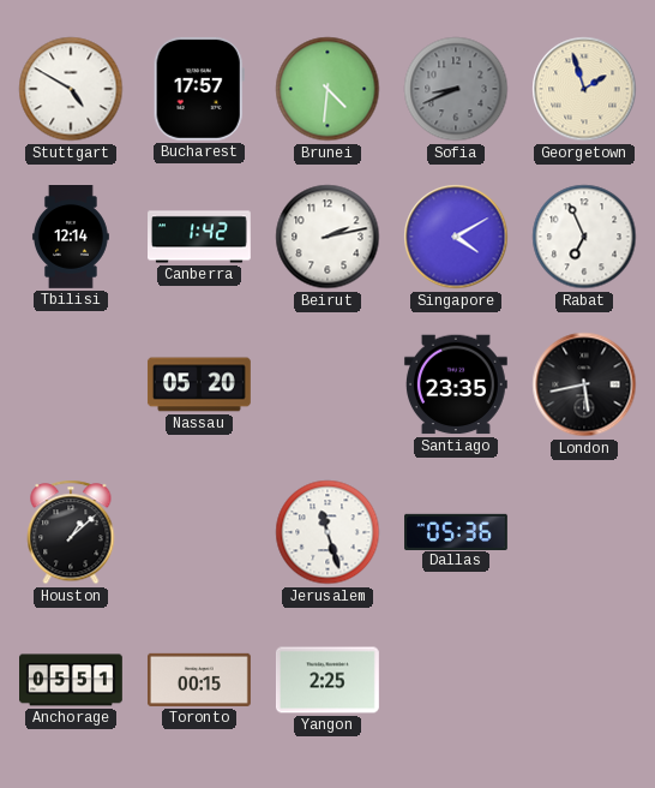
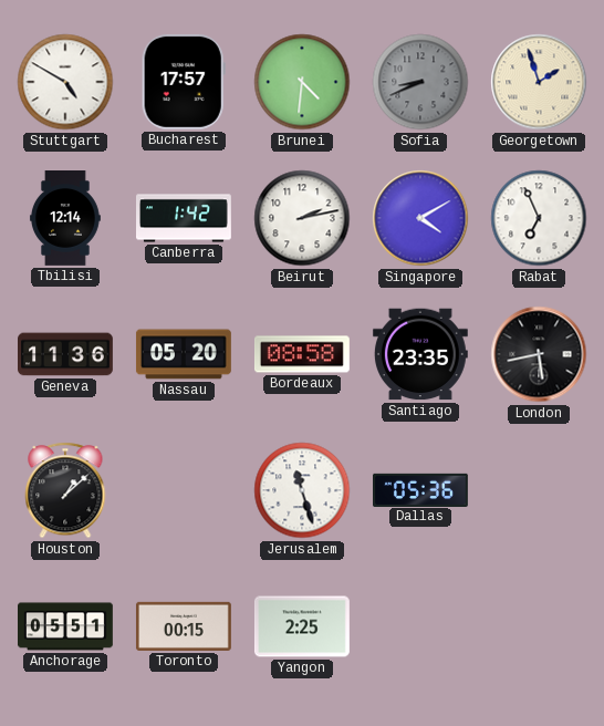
Geneva: none -> 11:36 (66, 354)
Bordeaux: none -> 08:58 (302, 354)
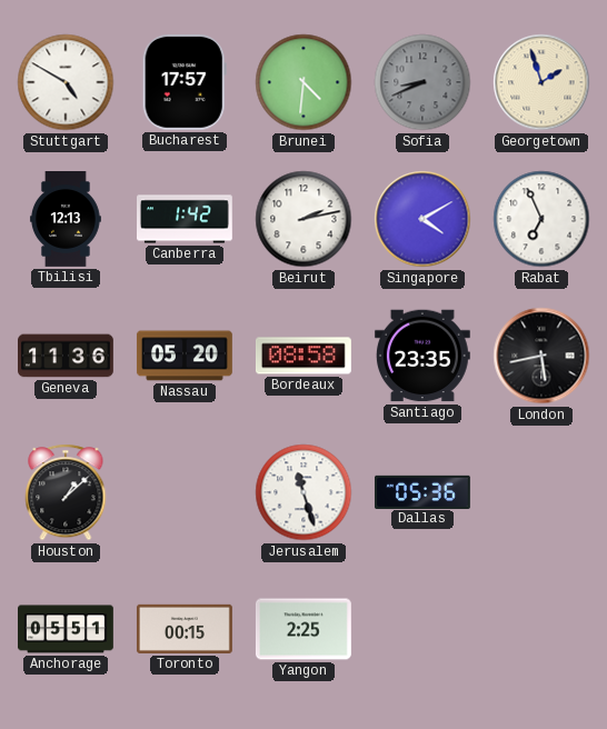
Tbilisi: 12:14 -> 12:13 (66, 220)
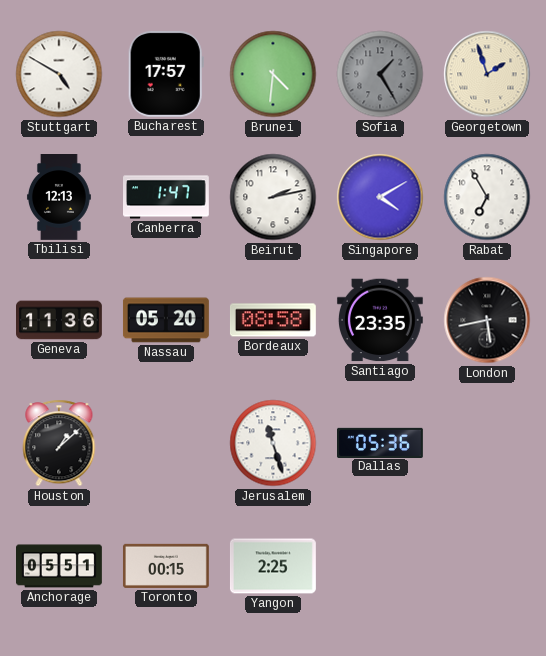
Sofia: 8:41 -> 1:25 (380, 74)
Canberra: 1:42 -> 1:47 (167, 197)
Rabat: 6:56 -> 6:55 (487, 197)
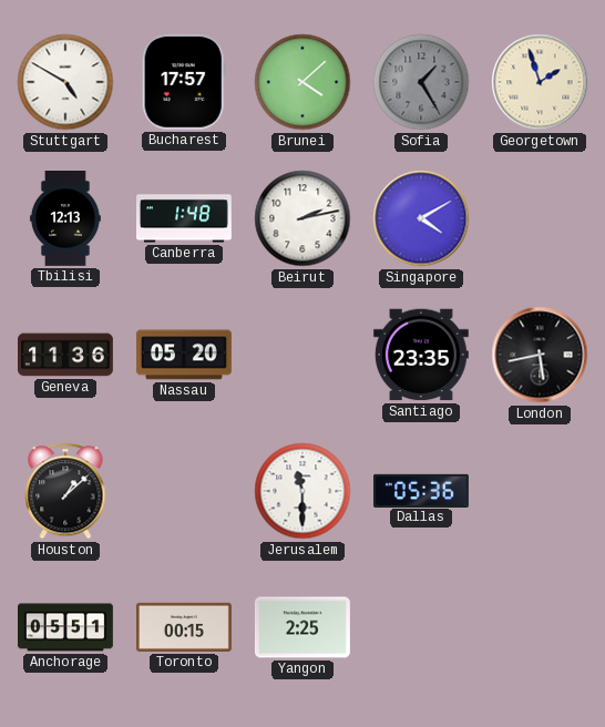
Brunei: 4:31 -> 4:08 (302, 82)
Canberra: 1:47 -> 1:48 (185, 218)
Rabat: 6:55 -> none (487, 197)
Bordeaux: 08:58 -> none (273, 320)
Jerusalem: 11:27 -> 11:30 (302, 491)
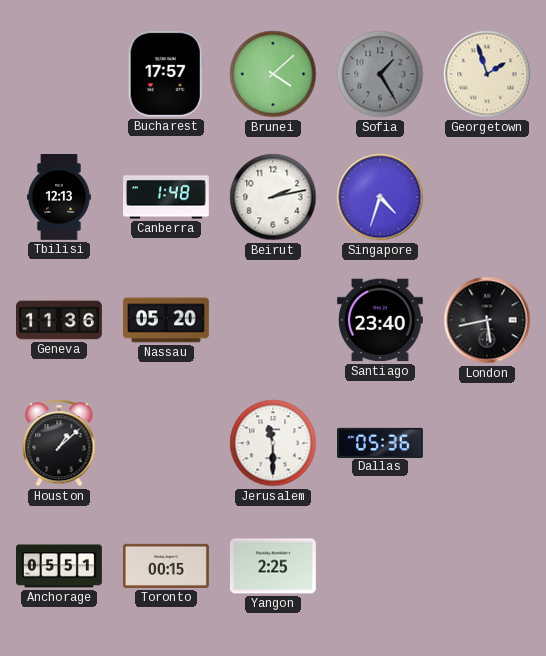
Stuttgart: 4:50 -> none (65, 82)
Singapore: 4:10 -> 4:33 (380, 197)
Santiago: 23:35 -> 23:40 (380, 320)
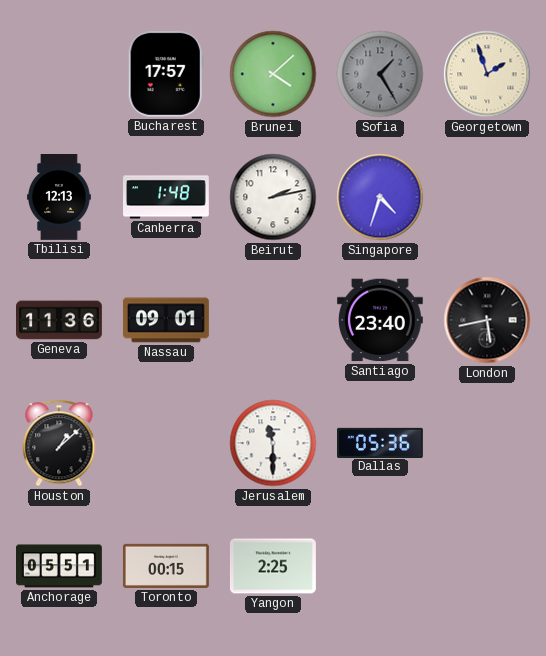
Nassau: 05:20 -> 09:01 (166, 320)
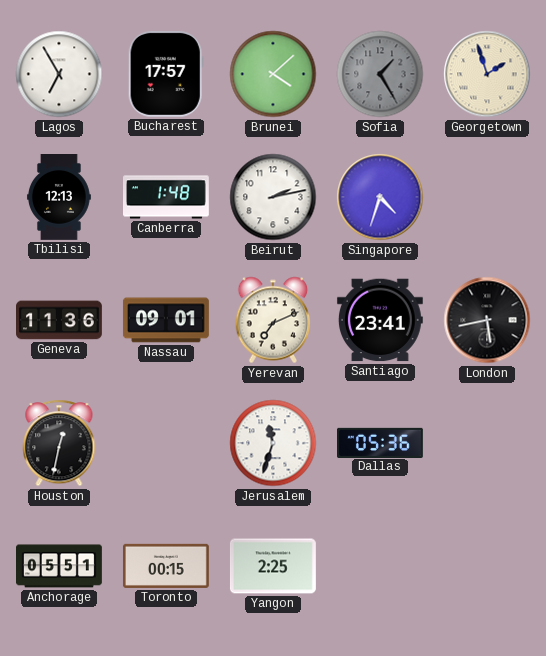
Lagos: none -> 6:55 (59, 74)
Yerevan: none -> 7:11 (273, 320)
Santiago: 23:40 -> 23:41 (380, 320)
Houston: 1:08 -> 12:32 (59, 443)
Jerusalem: 11:30 -> 11:33 (273, 443)
